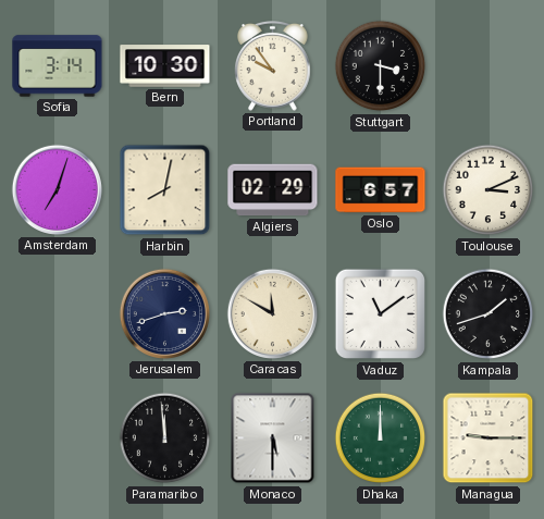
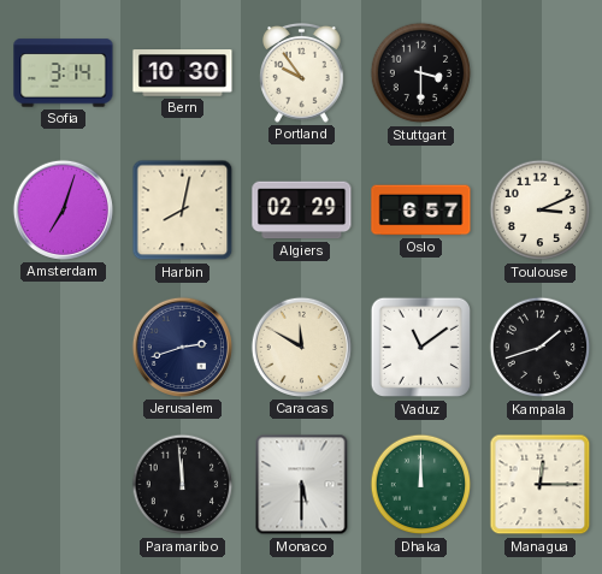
Managua: 9:15 -> 12:15 (541, 485)
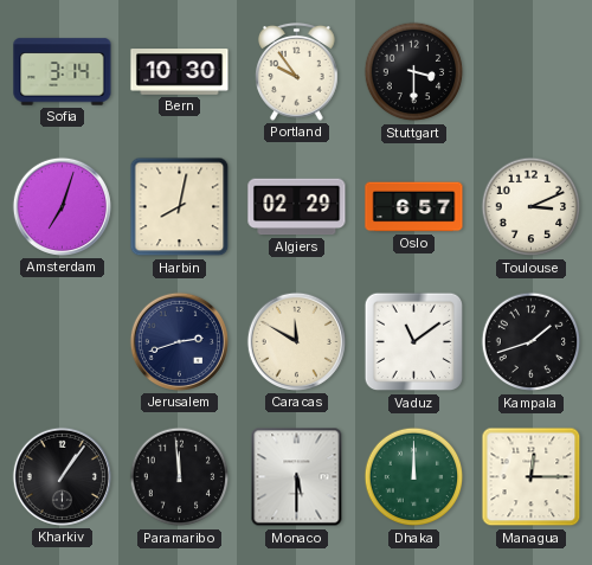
Kharkiv: none -> 1:06 (62, 476)
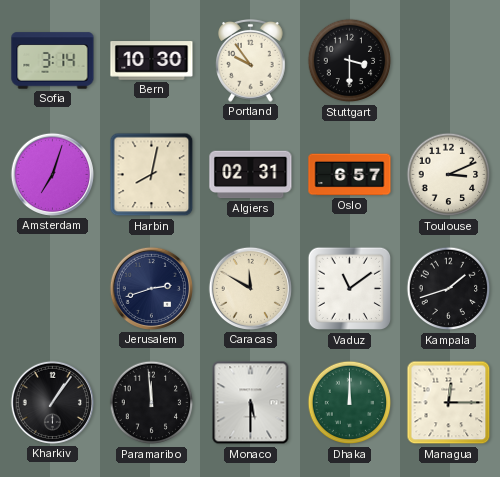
Algiers: 02:29 -> 02:31 (251, 175)
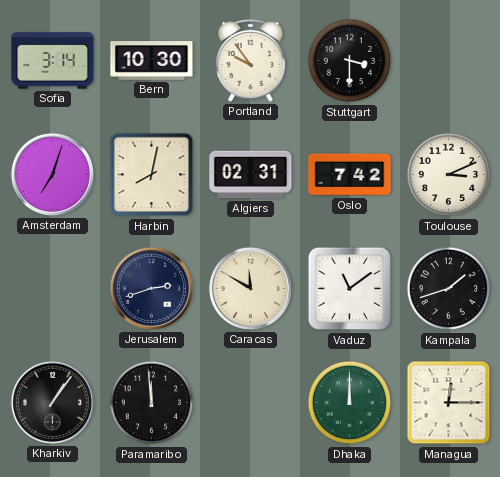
Oslo: 6:57 -> 7:42 (350, 175)
Monaco: 5:30 -> none (251, 403)
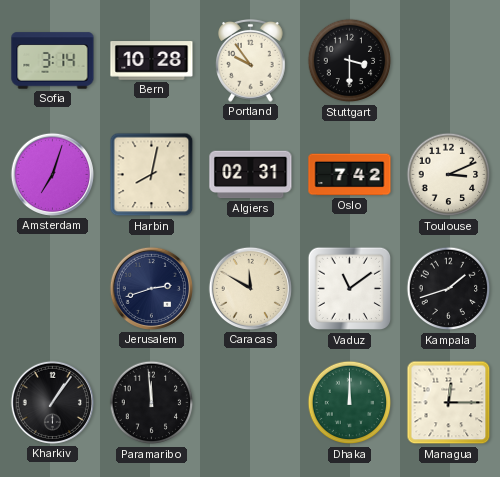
Bern: 10:30 -> 10:28 (152, 61)
